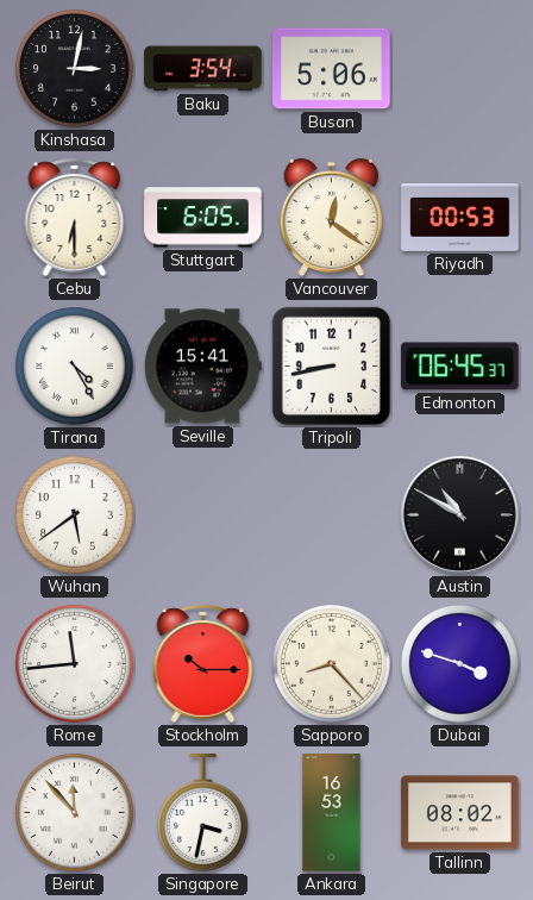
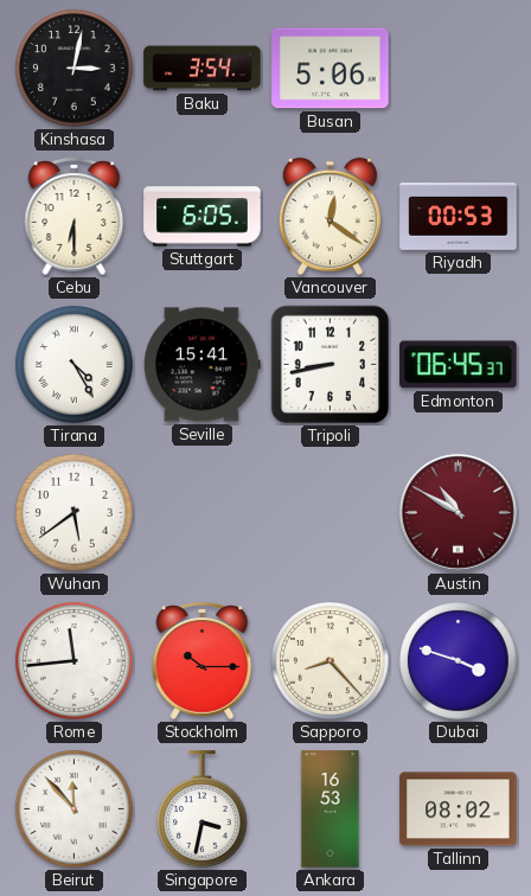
Austin dial: black -> burgundy (458, 512)
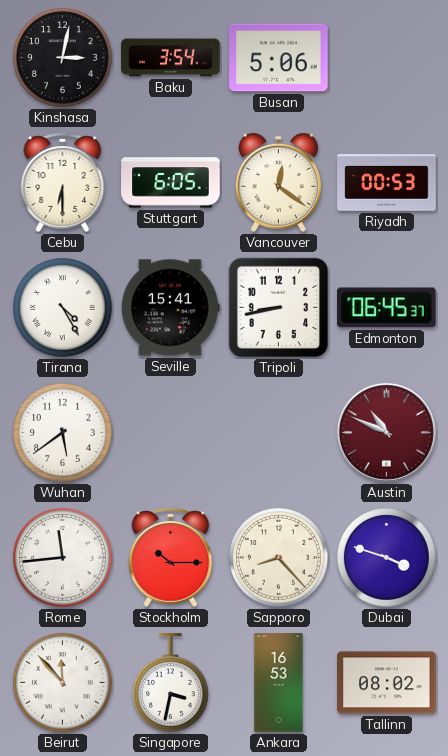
Austin: 10:50 -> 10:49 (386, 432)
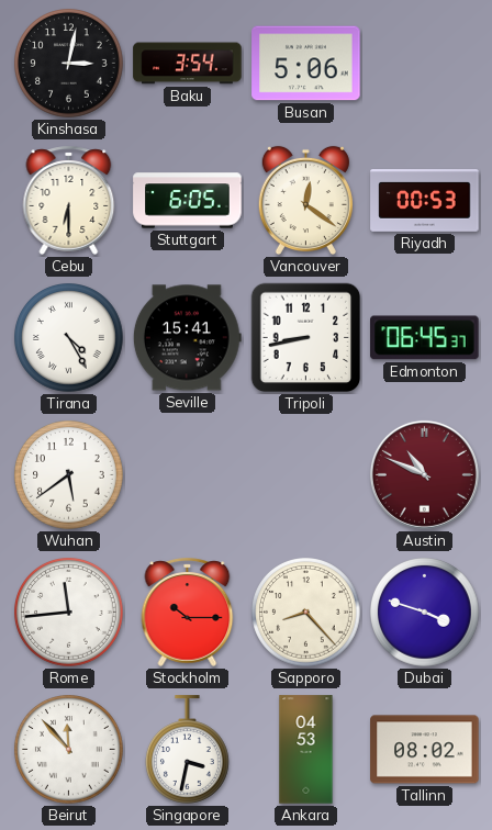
Ankara: 16:53 -> 04:53 (306, 750)
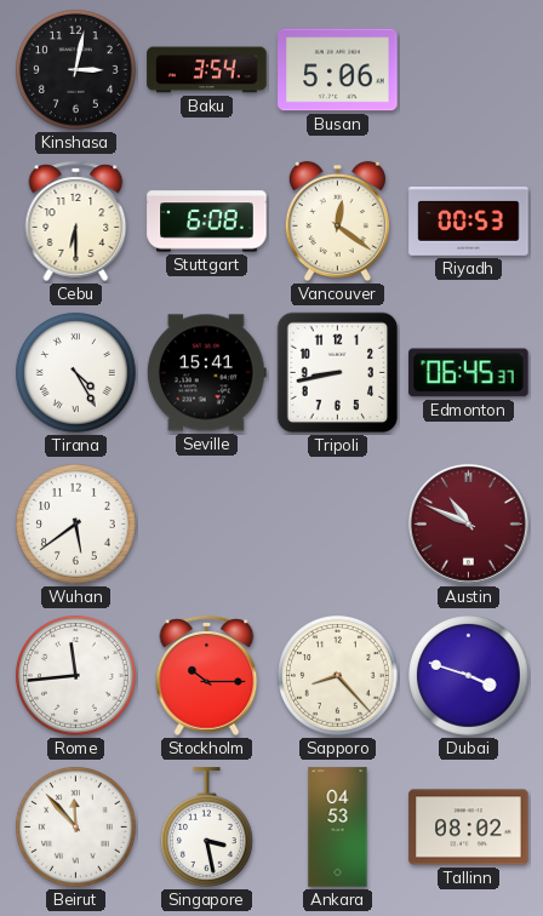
Stuttgart: 6:05 -> 6:08 (207, 222)
Singapore: 3:32 -> 3:28 (207, 828)
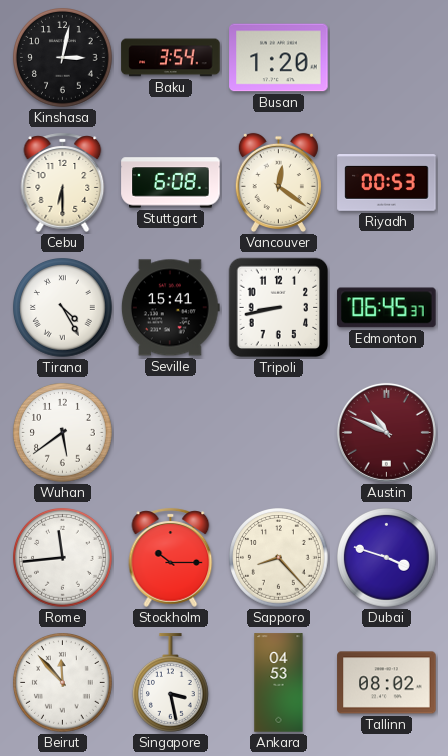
Busan: 5:06 -> 1:20 (279, 58)
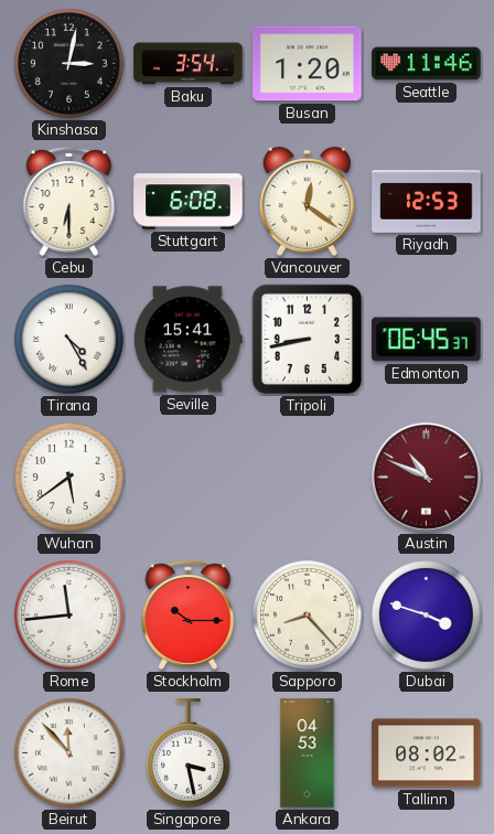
Seattle: none -> 11:46 (427, 64)
Riyadh: 00:53 -> 12:53 (427, 202)
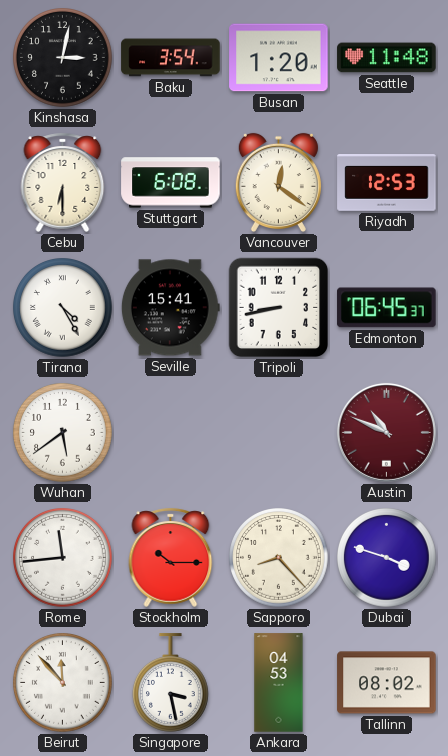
Seattle: 11:46 -> 11:48 (387, 58)
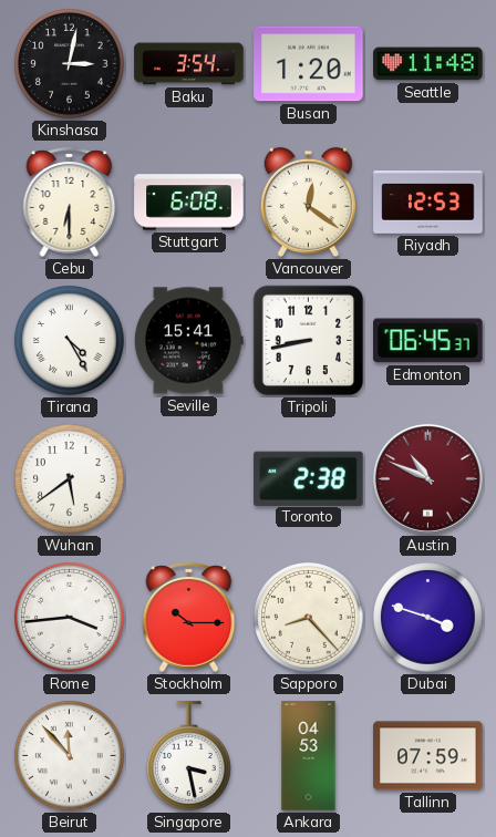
Toronto: none -> 2:38 (309, 478)
Rome: 11:44 -> 3:44 (70, 618)
Tallinn: 08:02 -> 07:59 (428, 756)
